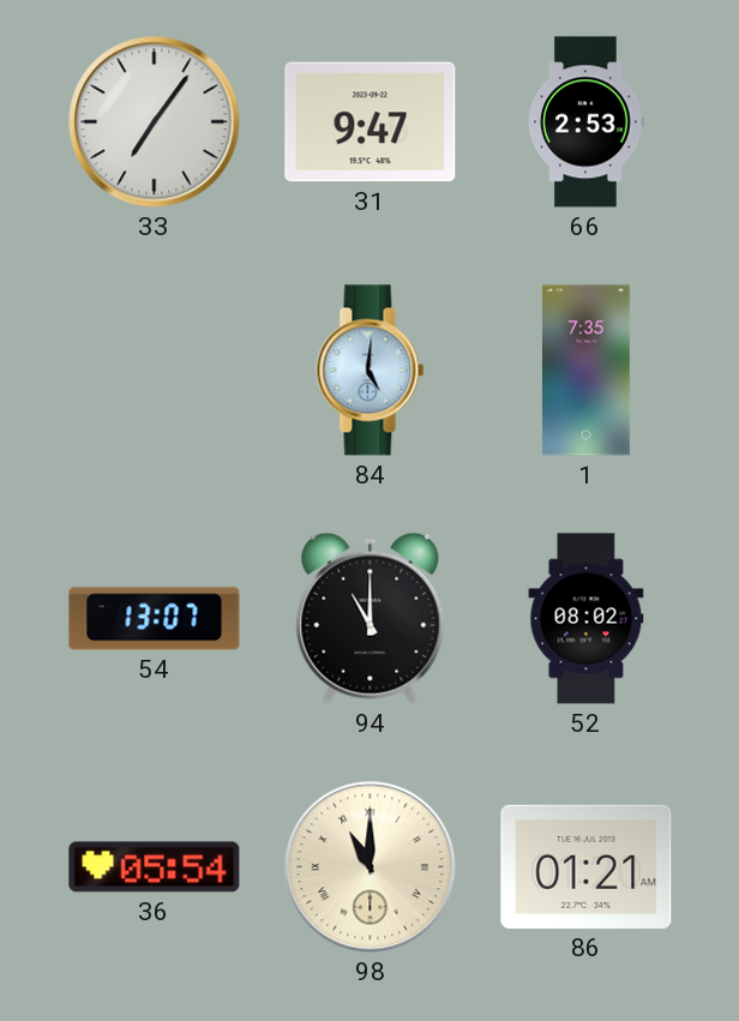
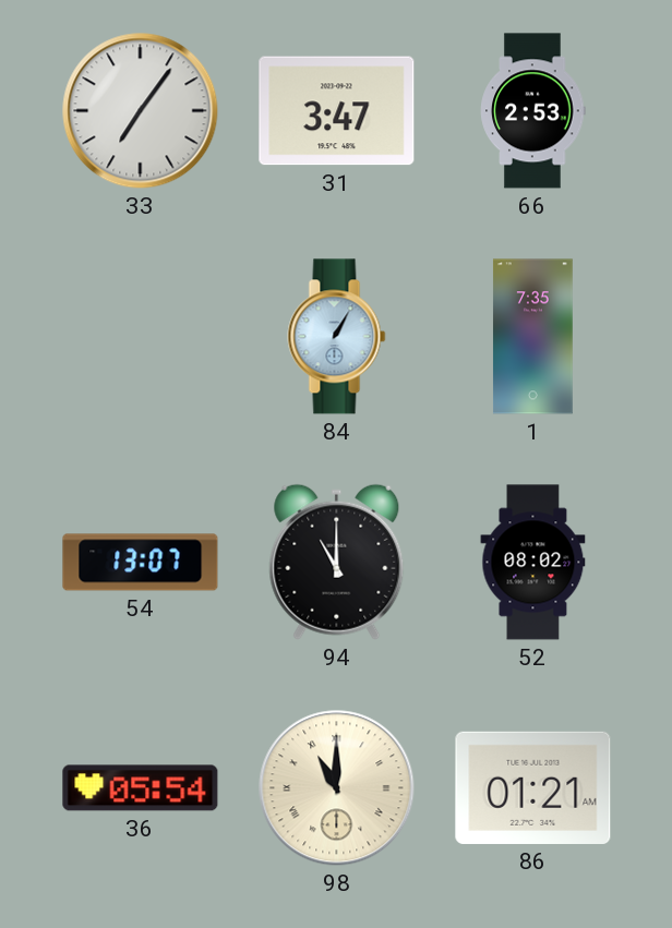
31: 9:47 -> 3:47 (337, 111)
84: 5:01 -> 1:05 (337, 337)
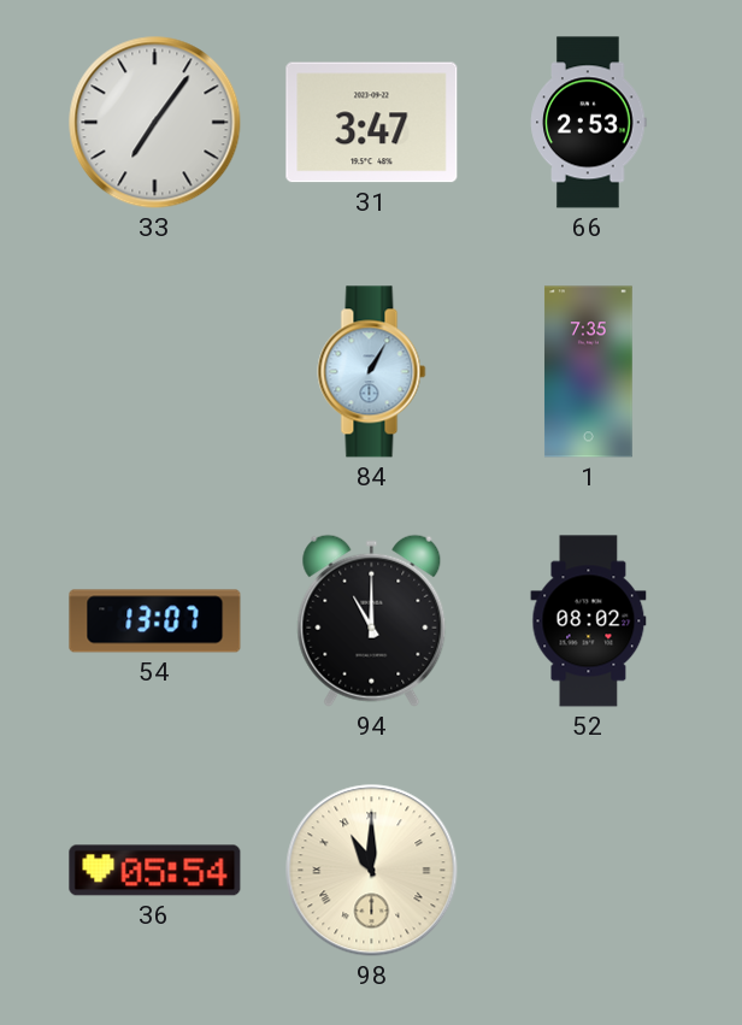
86: 01:21 -> none (533, 787)
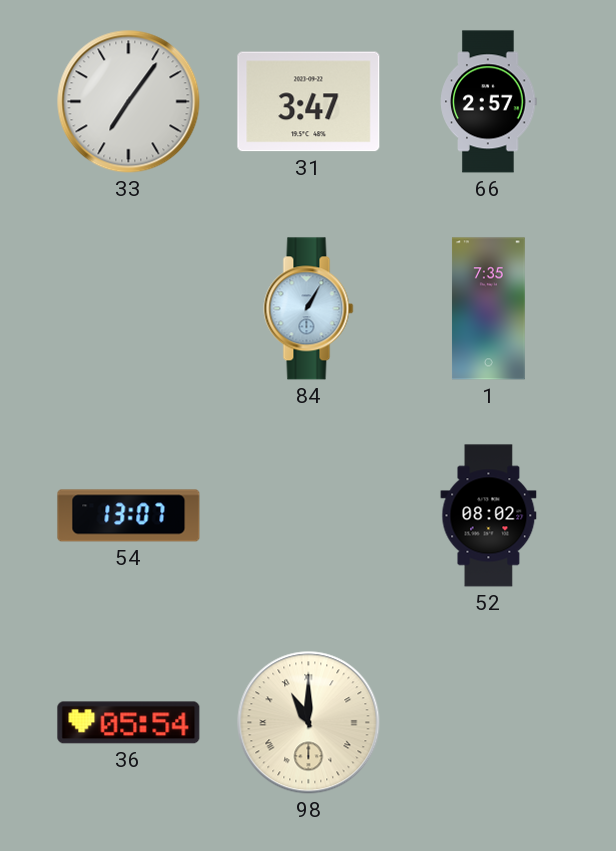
66: 2:53 -> 2:57 (489, 102)
94: 11:00 -> none (372, 620)
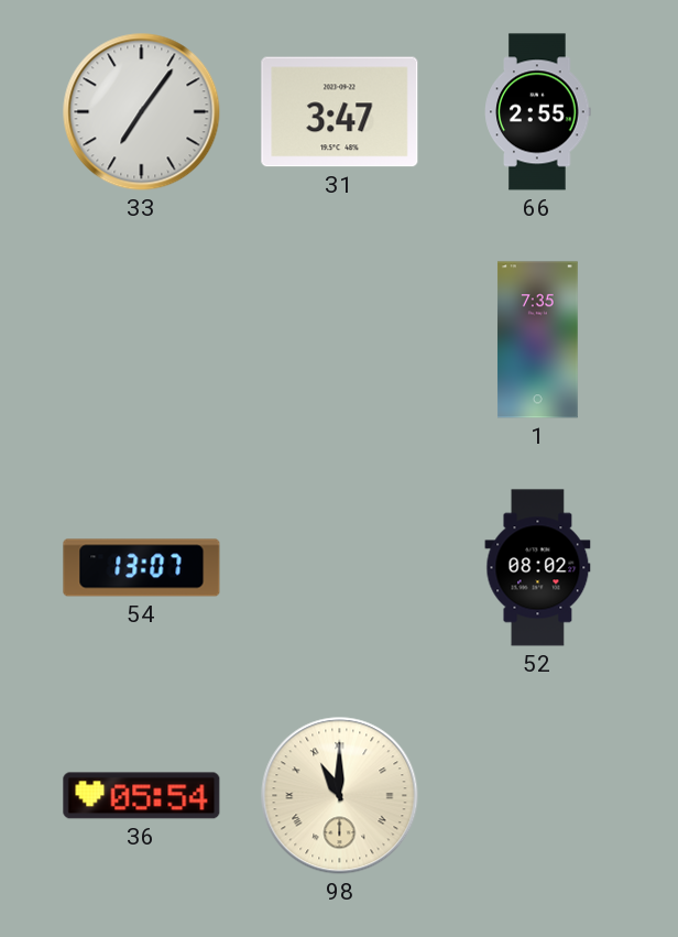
66: 2:57 -> 2:55 (538, 112)
84: 1:05 -> none (309, 309)
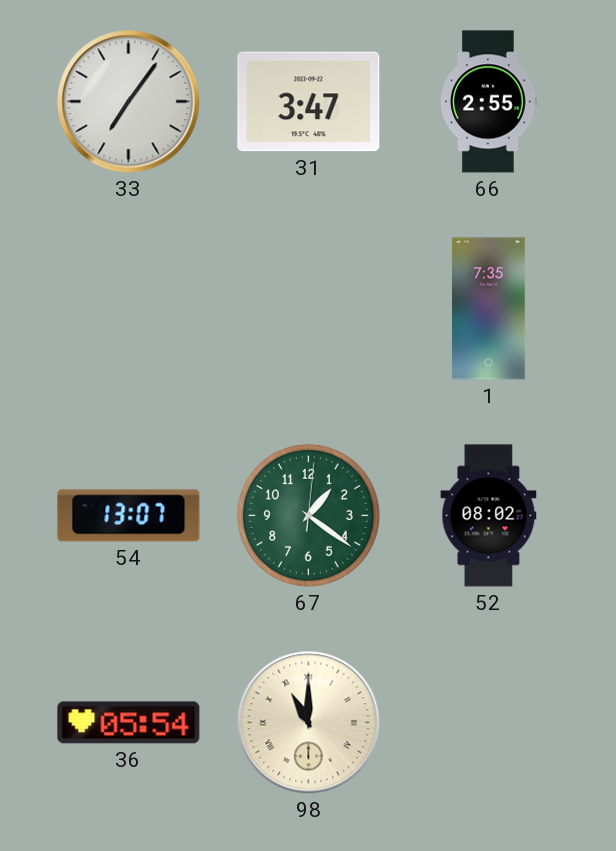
67: none -> 1:21 (308, 515)
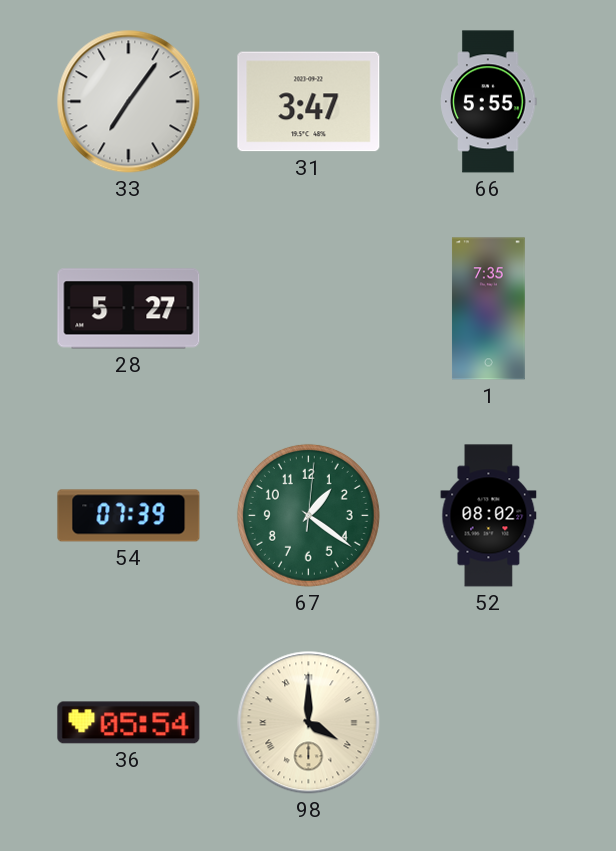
66: 2:55 -> 5:55 (489, 102)
28: none -> 5:27 (129, 309)
54: 13:07 -> 07:39 (129, 516)
98: 11:00 -> 4:00 (309, 723)
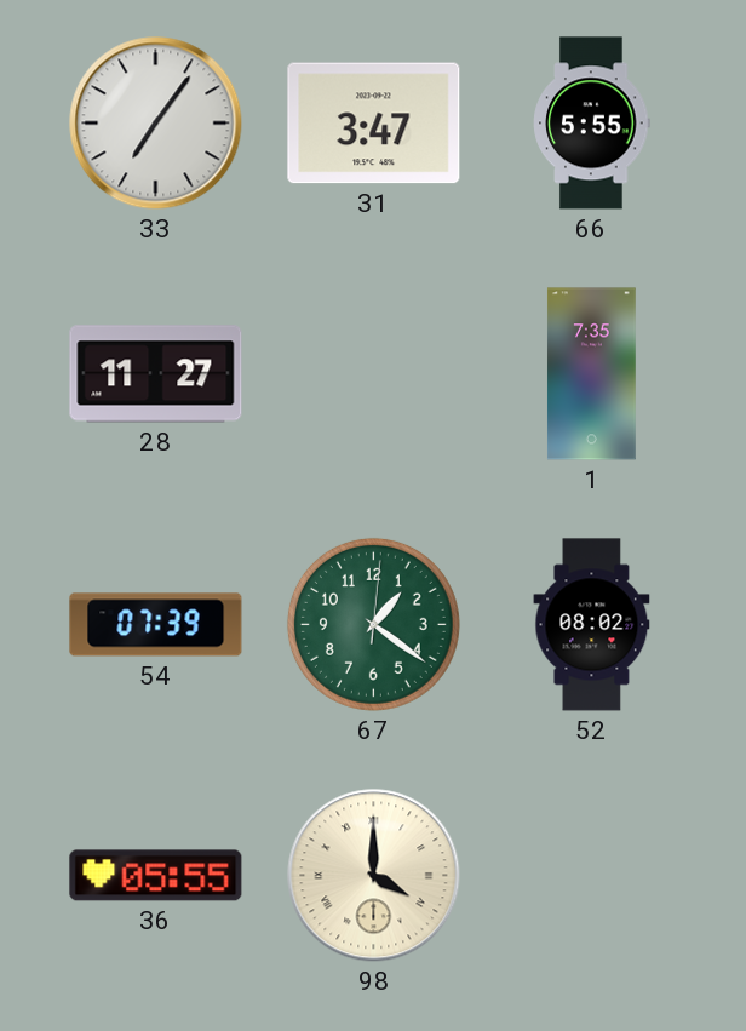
28: 5:27 -> 11:27 (156, 374)
36: 05:54 -> 05:55 (156, 876)
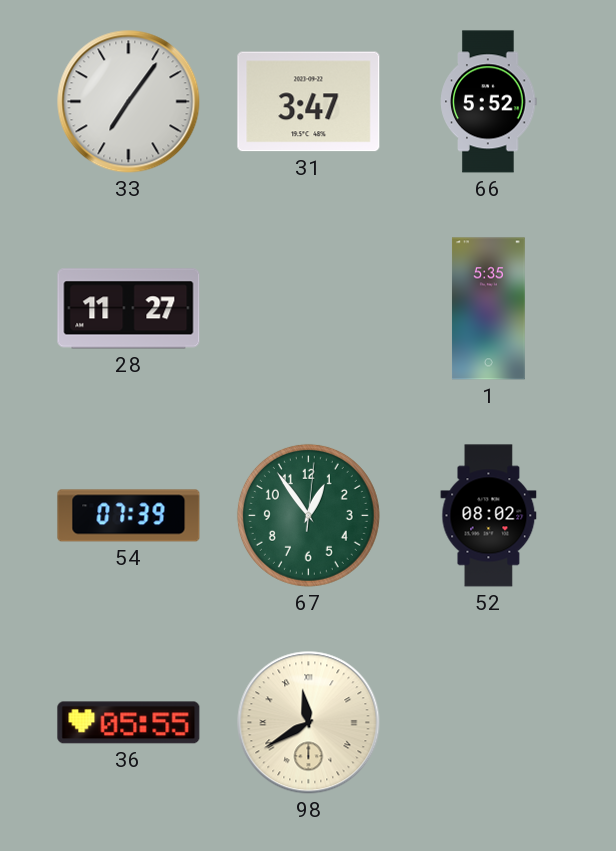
66: 5:55 -> 5:52 (489, 102)
1: 7:35 -> 5:35 (488, 309)
67: 1:21 -> 12:54 (308, 515)
98: 4:00 -> 11:40 (309, 723)
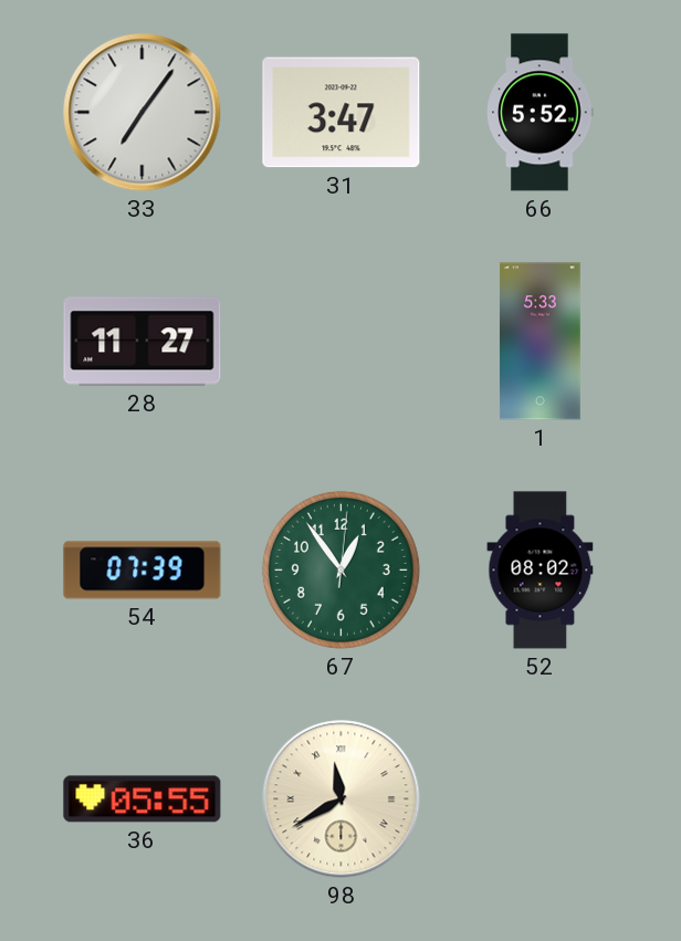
1: 5:35 -> 5:33 (539, 342)
